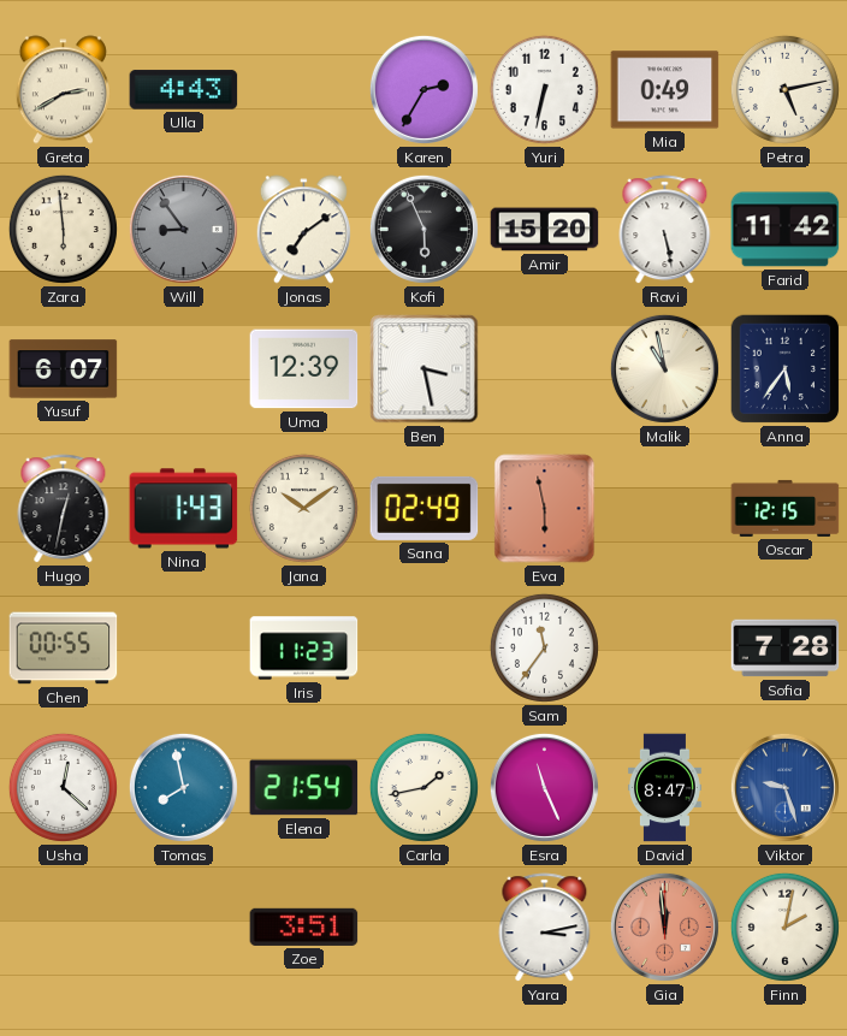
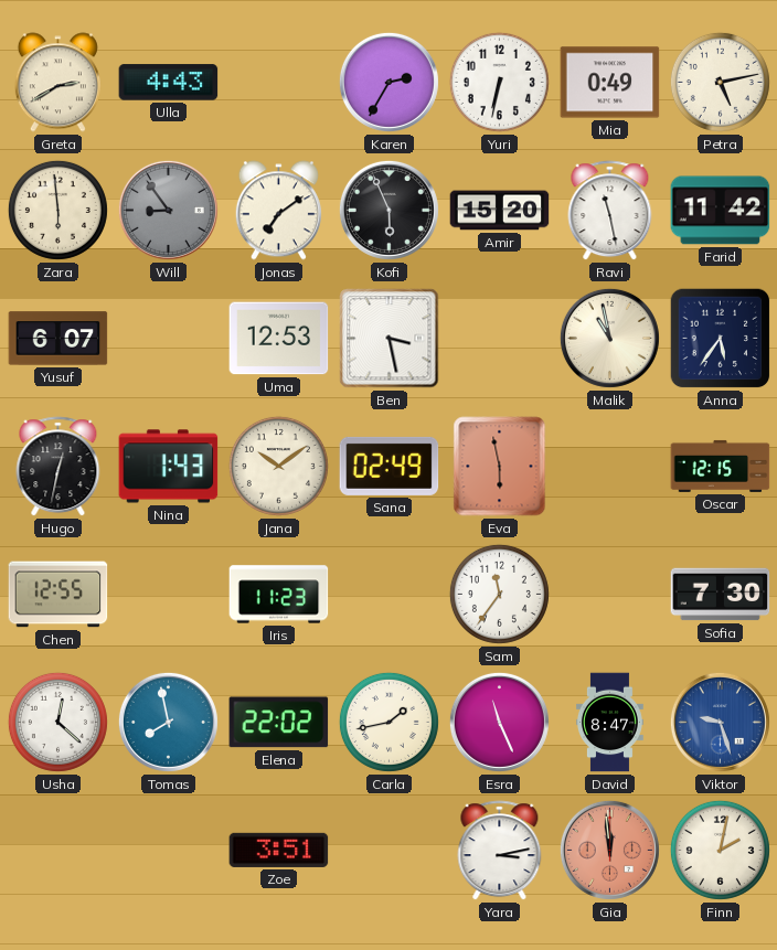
Ravi: 5:28 -> 11:28 (610, 211)
Uma: 12:39 -> 12:53 (279, 339)
Chen: 00:55 -> 12:55 (58, 595)
Sofia: 7:28 -> 7:30 (721, 595)
Elena: 21:54 -> 22:02 (279, 723)
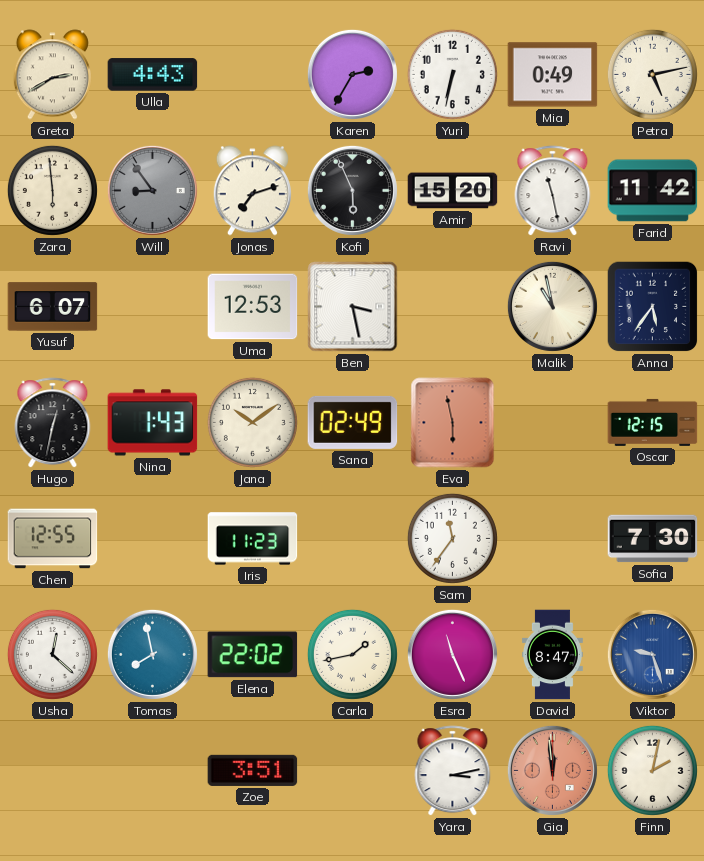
Jonas: 7:09 -> 7:12 (252, 191)
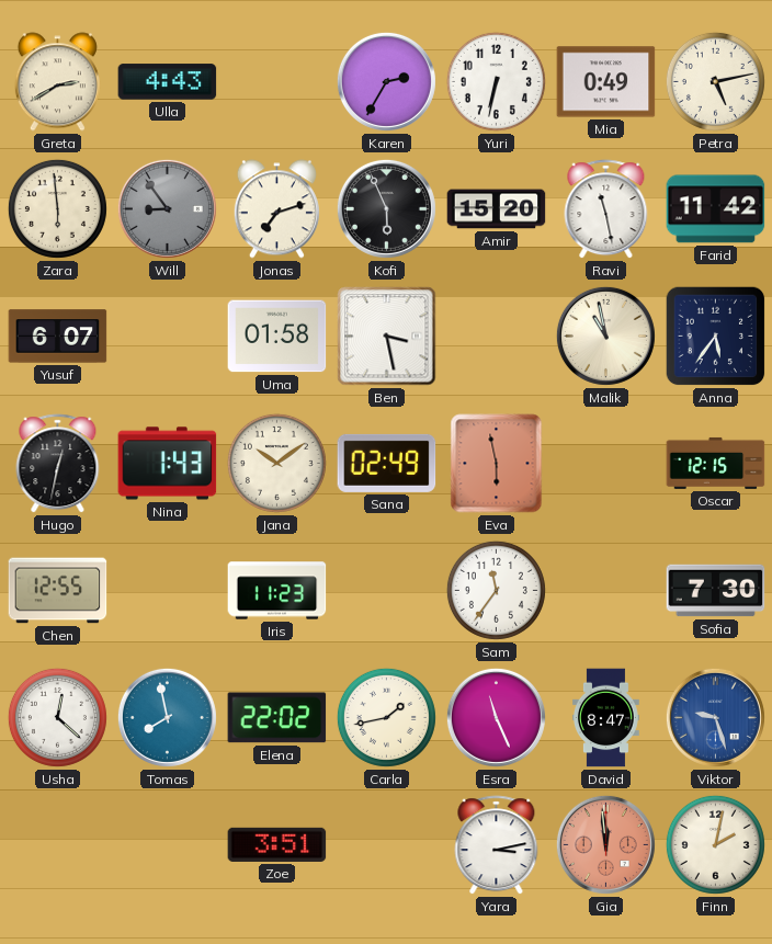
Uma: 12:53 -> 01:58 (277, 337)
